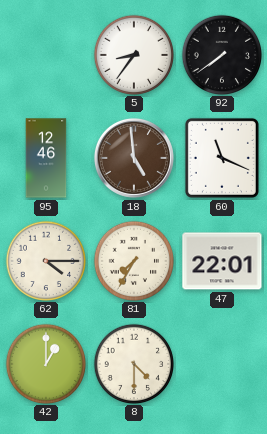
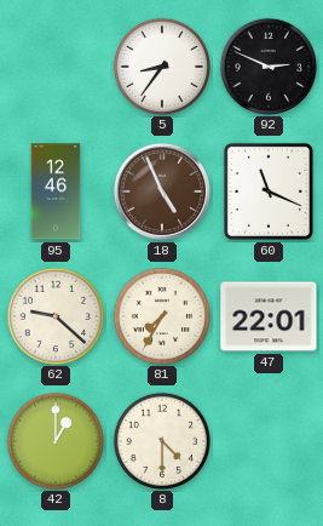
92: 7:39 -> 2:49 (267, 65)
18: 4:59 -> 4:56 (162, 191)
62: 4:15 -> 9:22 (54, 315)
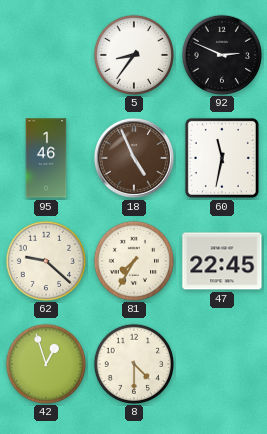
95: 12:46 -> 1:46 (46, 158)
60: 11:19 -> 11:32 (222, 158)
47: 22:01 -> 22:45 (222, 261)
42: 1:00 -> 12:57 (45, 363)
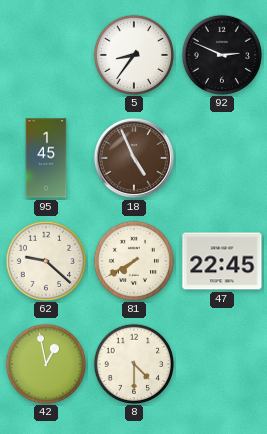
95: 1:46 -> 1:45 (46, 158)
60: 11:32 -> none (222, 158)
81: 7:35 -> 7:40 (133, 260)
42: 12:57 -> 12:58 (45, 363)
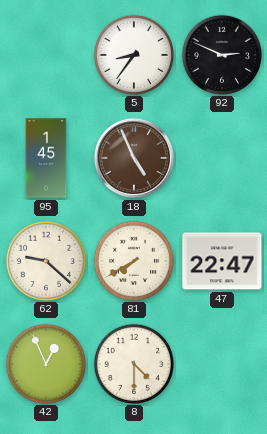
47: 22:45 -> 22:47 (222, 261)
42: 12:58 -> 12:56 (45, 363)
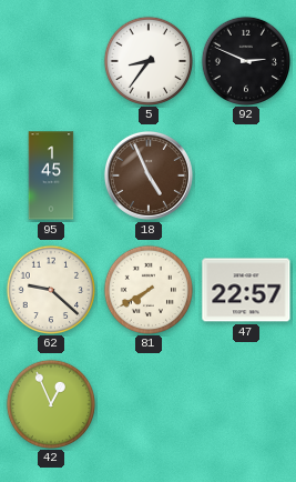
47: 22:47 -> 22:57 (246, 290)
8: 4:30 -> none (133, 363)
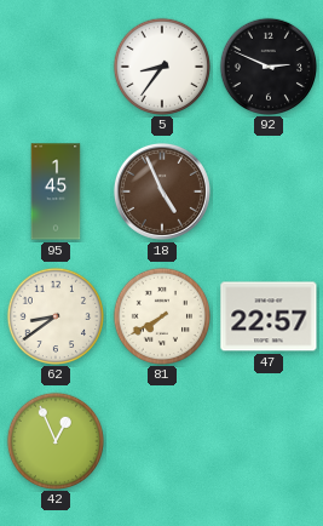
62: 9:22 -> 8:39 (54, 315)
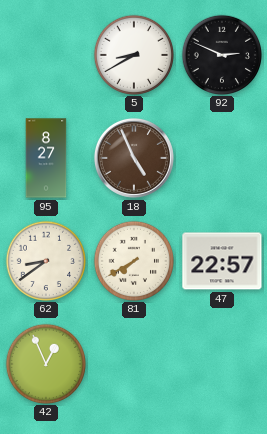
5: 8:36 -> 8:40 (133, 54)
95: 1:45 -> 8:27 (46, 158)
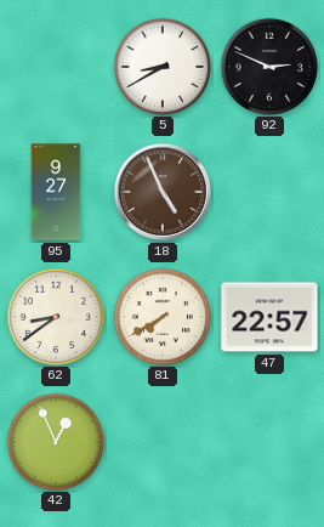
95: 8:27 -> 9:27 (56, 192)
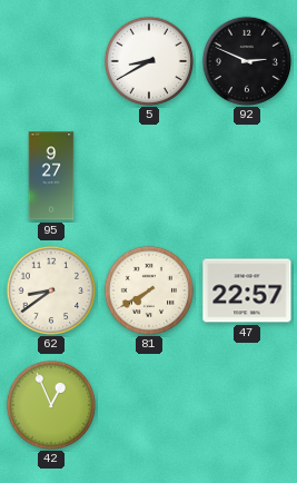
18: 4:56 -> none (163, 192)
